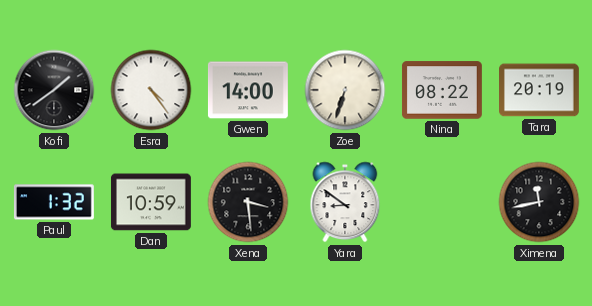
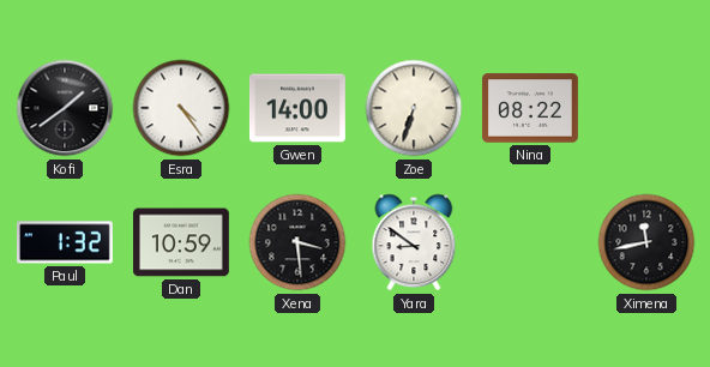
Tara: 20:19 -> none (540, 90)
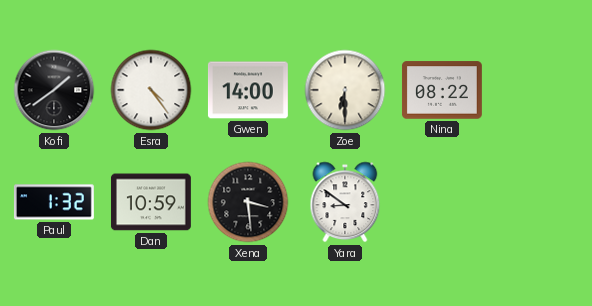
Zoe: 6:33 -> 6:30 (345, 90)
Ximena: 11:43 -> none (646, 242)
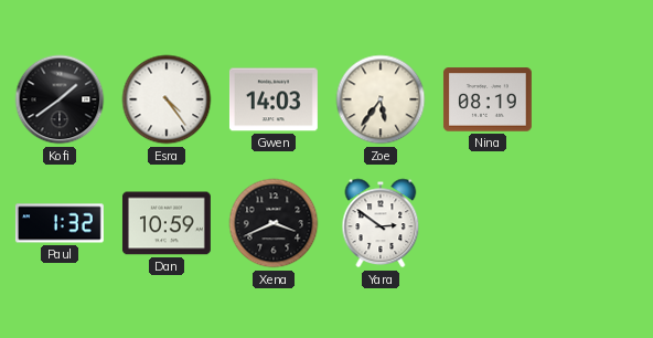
Gwen: 14:00 -> 14:03 (274, 99)
Zoe: 6:30 -> 5:36 (381, 99)
Nina: 08:22 -> 08:19 (488, 99)
Xena: 3:29 -> 3:41 (274, 223)
Yara: 8:51 -> 2:51 (381, 223)
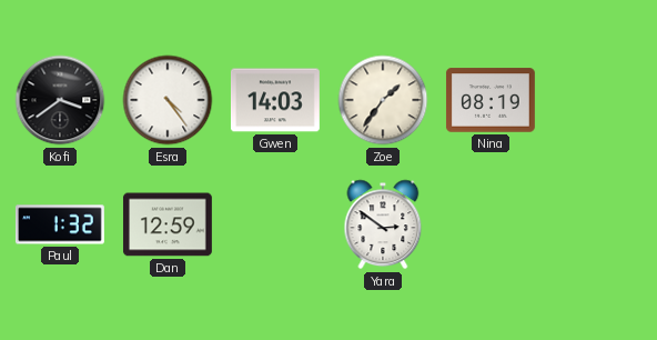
Kofi: 1:39 -> 3:39 (60, 100)
Zoe: 5:36 -> 1:36 (383, 100)
Dan: 10:59 -> 12:59 (168, 224)
Xena: 3:41 -> none (274, 223)
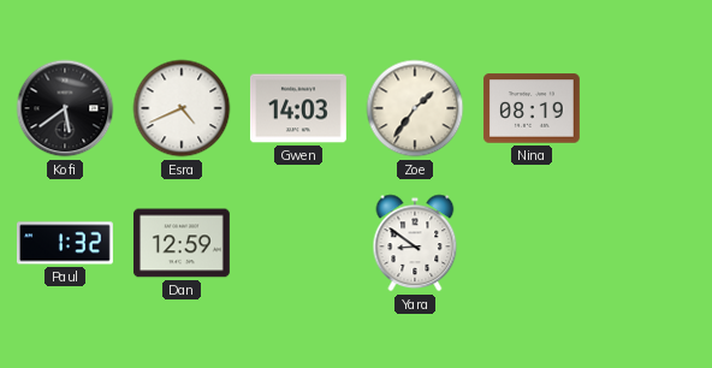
Kofi: 3:39 -> 5:39 (65, 108)
Esra: 4:24 -> 4:41 (182, 108)
Yara: 2:51 -> 8:51 (415, 243)
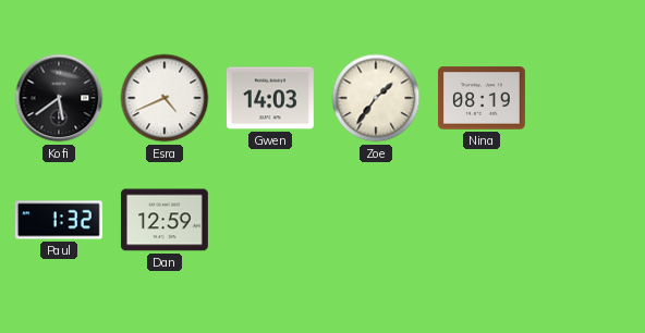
Yara: 8:51 -> none (415, 243)
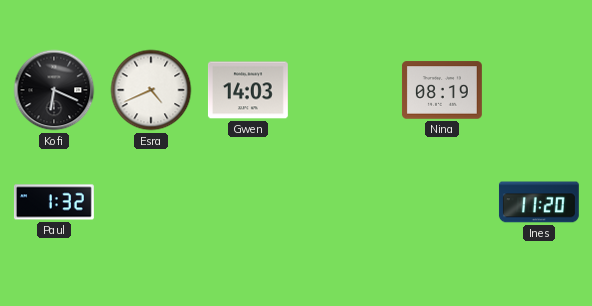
Kofi: 5:39 -> 6:19 (54, 90)
Zoe: 1:36 -> none (376, 98)
Dan: 12:59 -> none (165, 220)
Ines: none -> 11:20 (539, 202)
